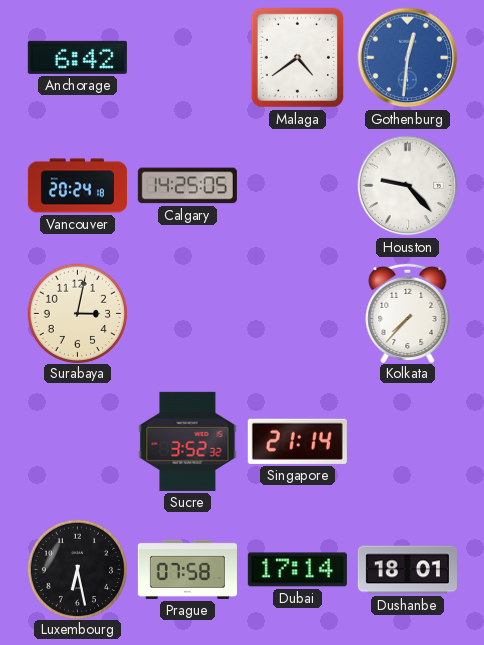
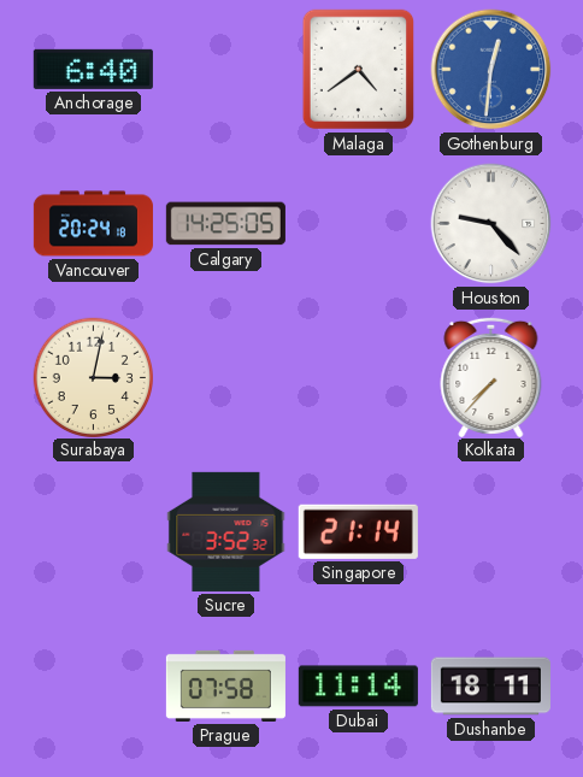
Anchorage: 6:42 -> 6:40 (93, 69)
Luxembourg: 6:28 -> none (77, 569)
Dubai: 17:14 -> 11:14 (358, 687)
Dushanbe: 18:01 -> 18:11 (490, 687)
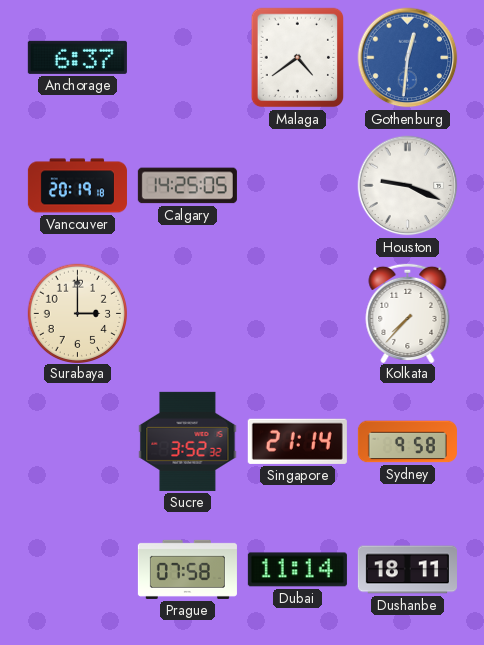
Anchorage: 6:40 -> 6:37 (77, 57)
Vancouver: 20:24 -> 20:19 (77, 186)
Houston: 9:23 -> 9:19 (408, 186)
Surabaya: 3:02 -> 3:00 (77, 313)
Sydney: none -> 9:58 (407, 442)
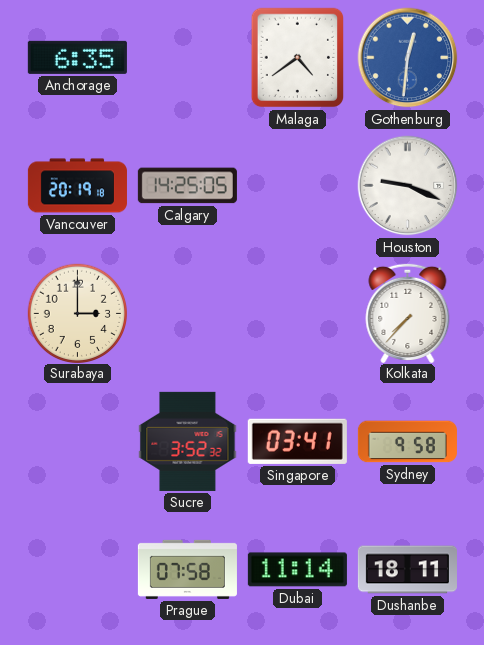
Anchorage: 6:37 -> 6:35 (77, 57)
Singapore: 21:14 -> 03:41 (297, 441)
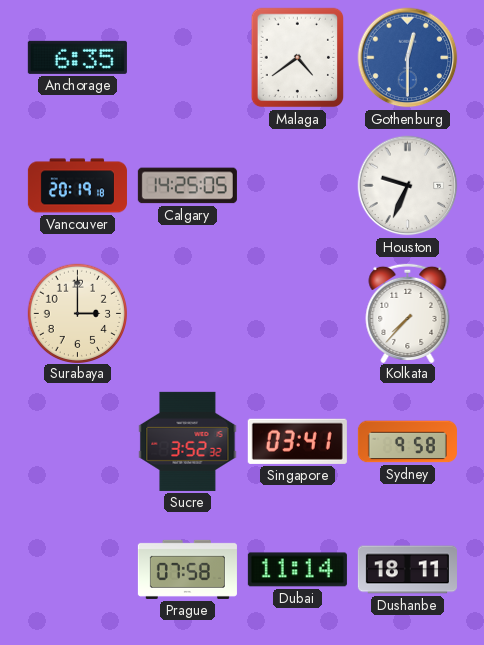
Gothenburg: 12:31 -> 12:30 (408, 58)
Houston: 9:19 -> 9:34 (408, 186)
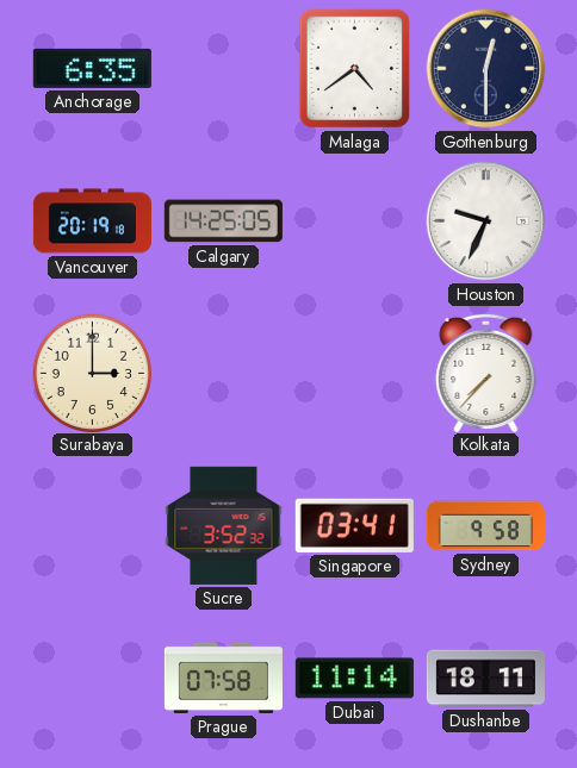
Gothenburg dial: blue -> navy (486, 69)
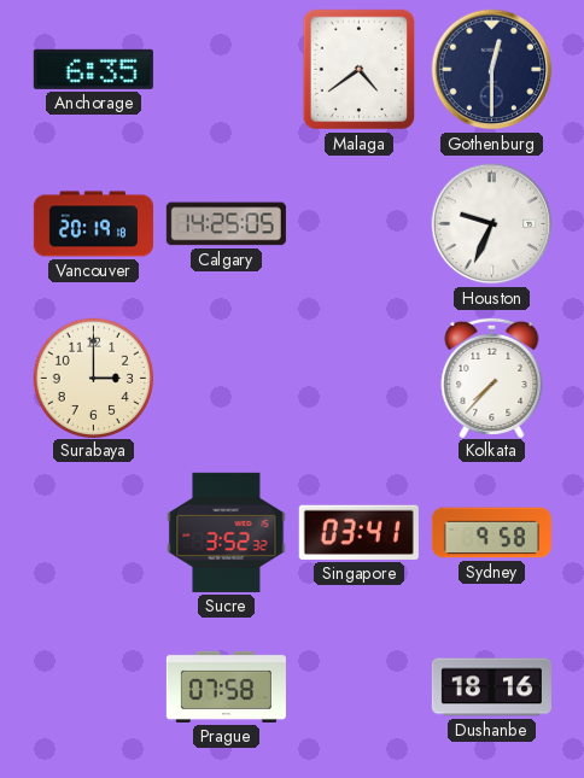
Dubai: 11:14 -> none (354, 679)
Dushanbe: 18:11 -> 18:16 (491, 688)
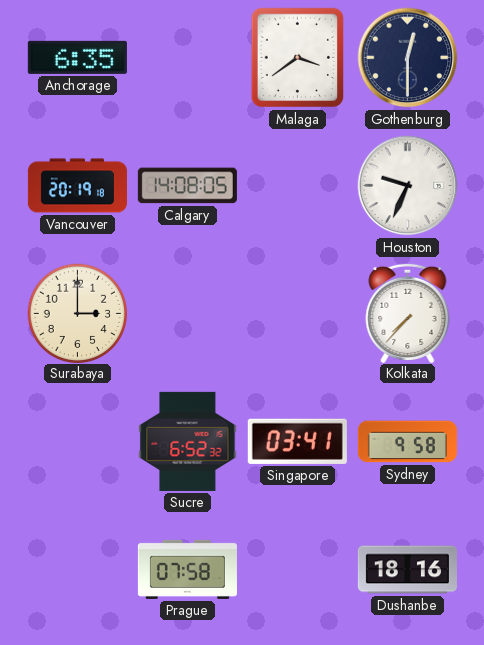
Malaga: 4:39 -> 3:39 (298, 58)
Calgary: 14:25 -> 14:08 (187, 186)
Sucre: 3:52 -> 6:52 (188, 441)
